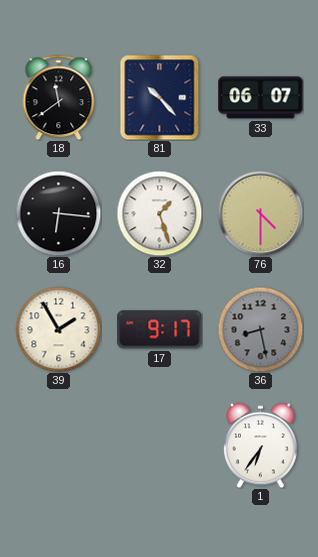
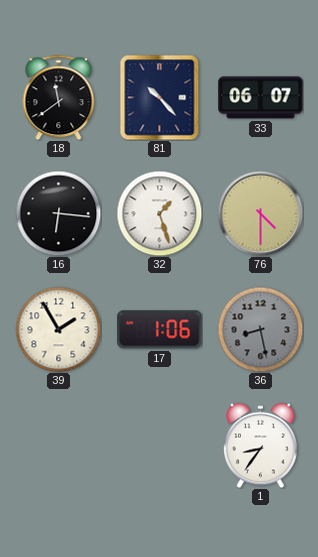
17: 9:17 -> 1:06 (160, 330)
1: 6:36 -> 8:36 (261, 445)
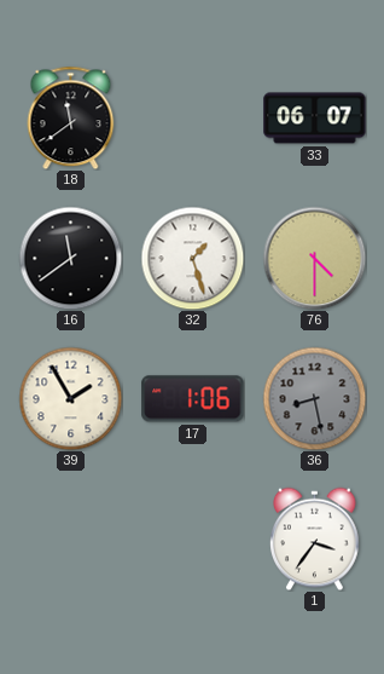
81: 10:23 -> none (160, 97)
16: 6:16 -> 11:39 (70, 258)
1: 8:36 -> 3:36 (315, 538)
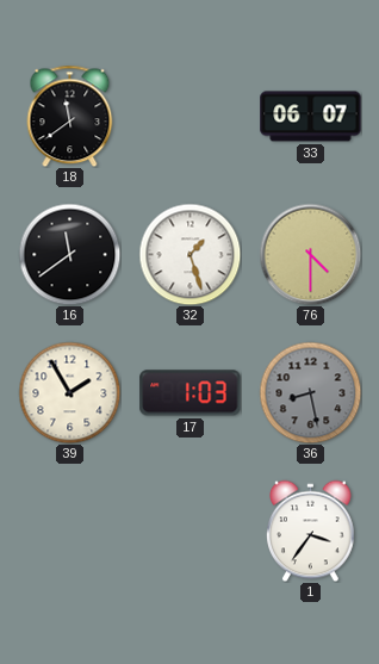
17: 1:06 -> 1:03 (191, 393)
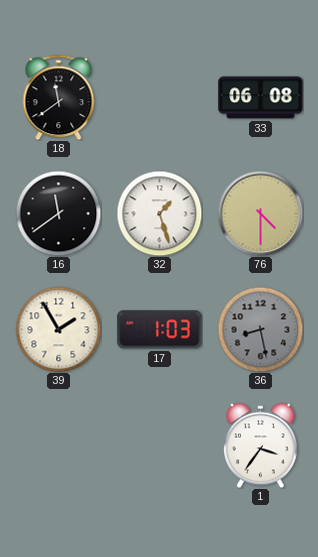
33: 06:07 -> 06:08 (261, 98)
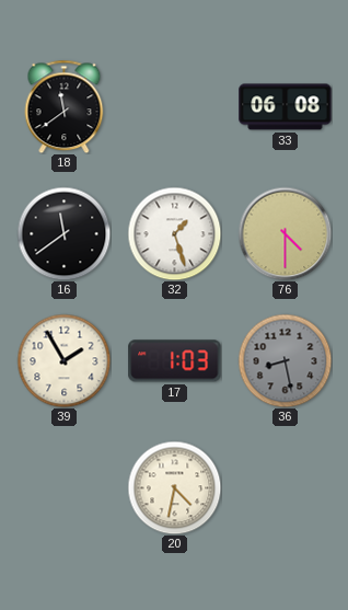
20: none -> 4:32 (174, 487)
1: 3:36 -> none (261, 445)
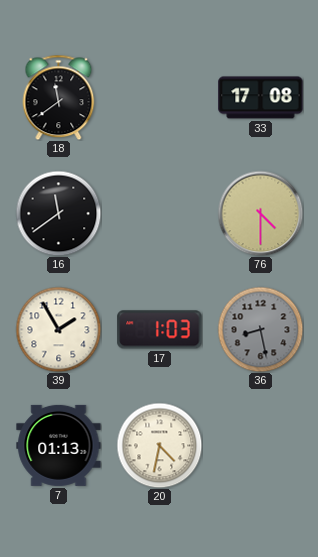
33: 06:08 -> 17:08 (261, 98)
32: 1:27 -> none (174, 233)
7: none -> 01:13 (59, 445)
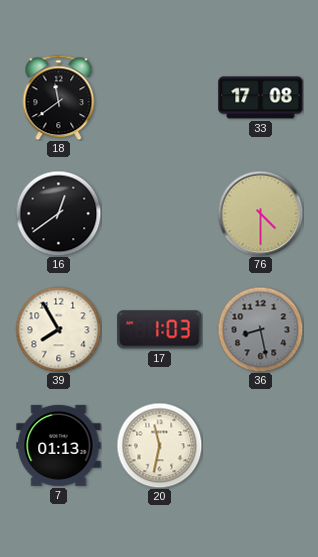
16: 11:39 -> 12:39 (58, 213)
39: 1:55 -> 7:55 (58, 329)
20: 4:32 -> 11:32 (159, 445)
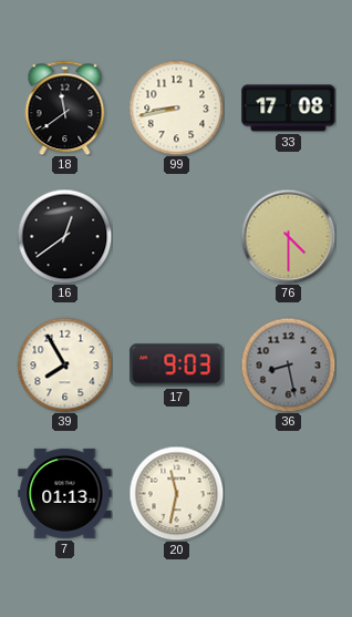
99: none -> 8:43 (176, 107)
17: 1:03 -> 9:03 (177, 366)
